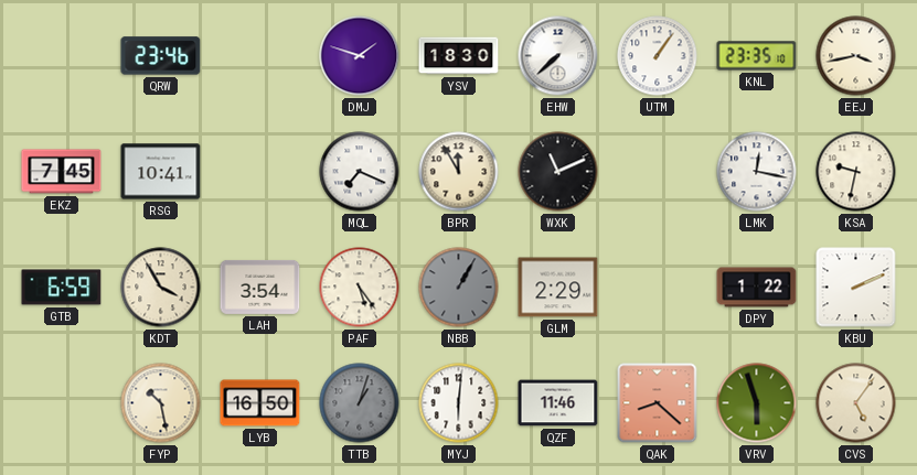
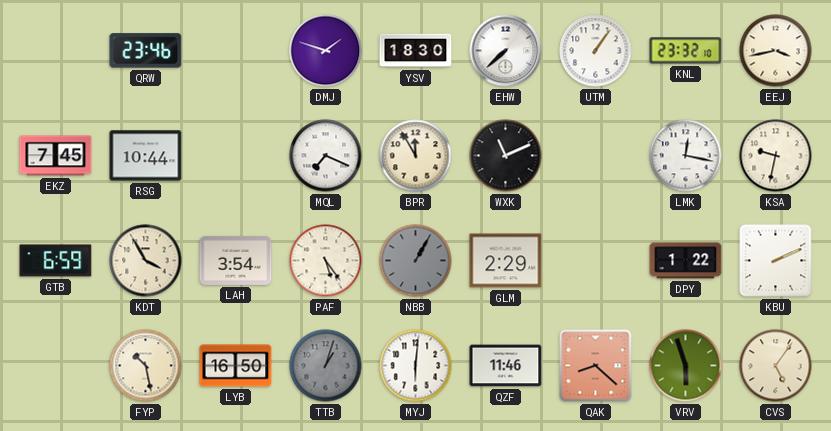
KNL: 23:35 -> 23:32 (686, 51)
RSG: 10:41 -> 10:44 (146, 156)
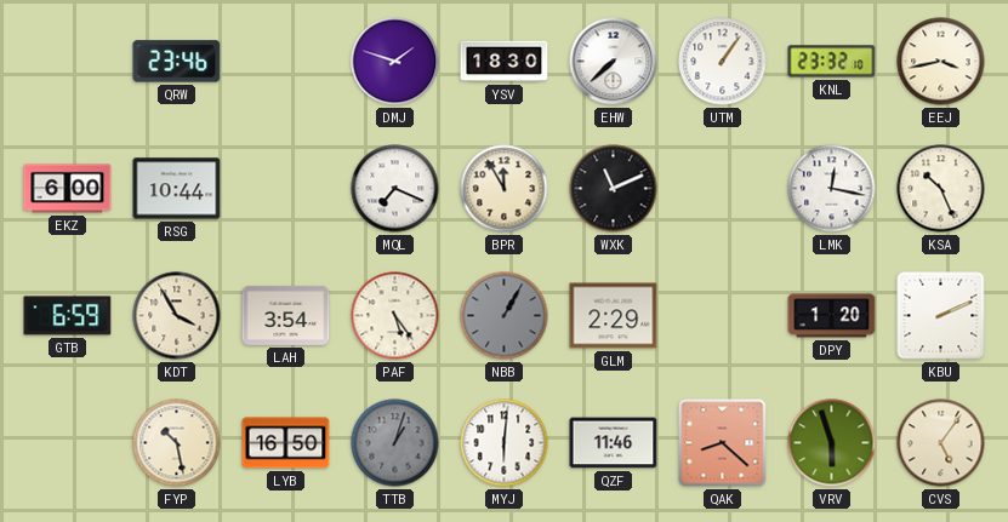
EKZ: 7:45 -> 6:00 (68, 189)
KSA: 9:32 -> 10:26 (941, 189)
DPY: 1:22 -> 1:20 (832, 316)
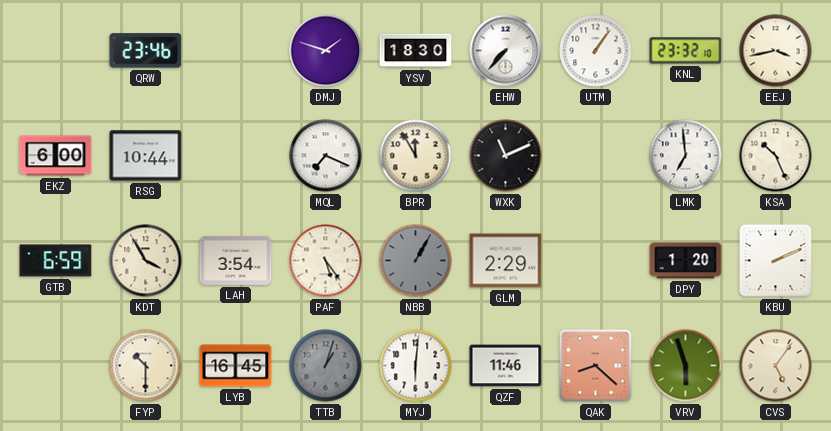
EHW: 7:38 -> 7:37 (506, 51)
LMK: 12:17 -> 6:59 (686, 156)
FYP: 10:28 -> 10:30 (146, 366)
LYB: 16:50 -> 16:45 (236, 366)
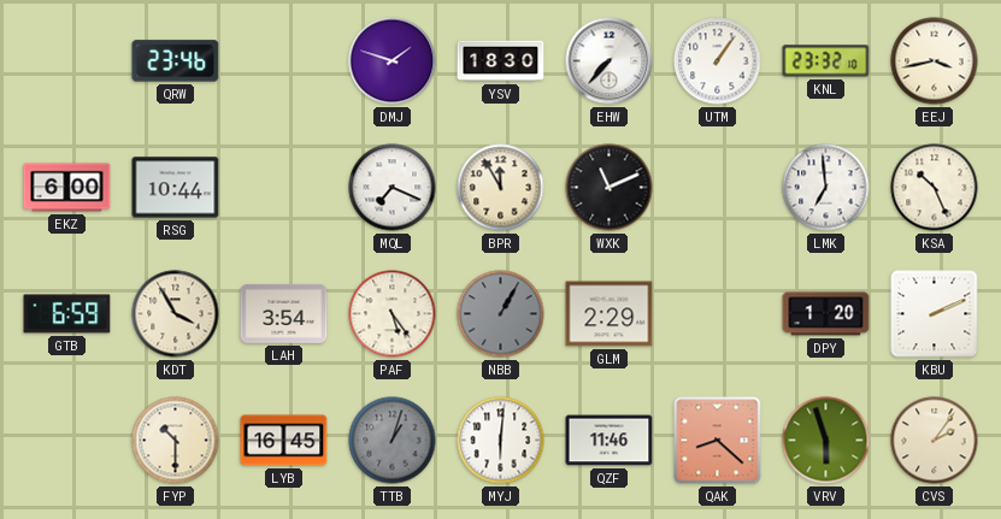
CVS: 5:06 -> 2:06 (935, 441)
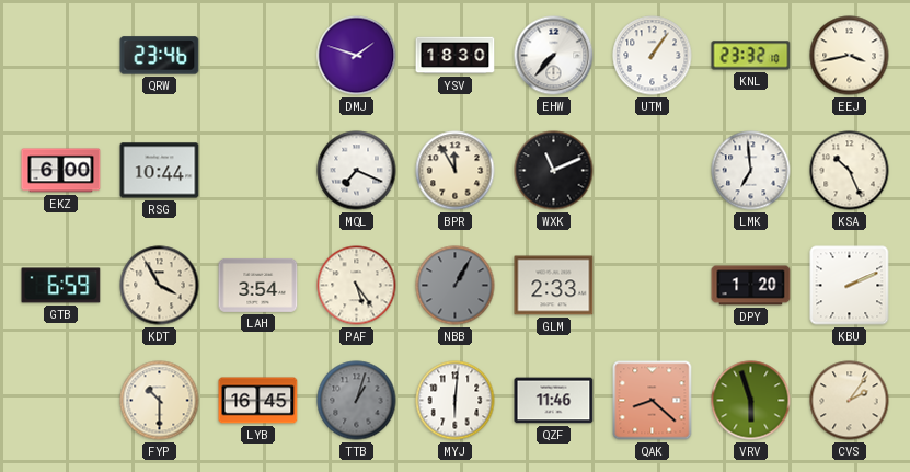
GLM: 2:29 -> 2:33 (554, 286)
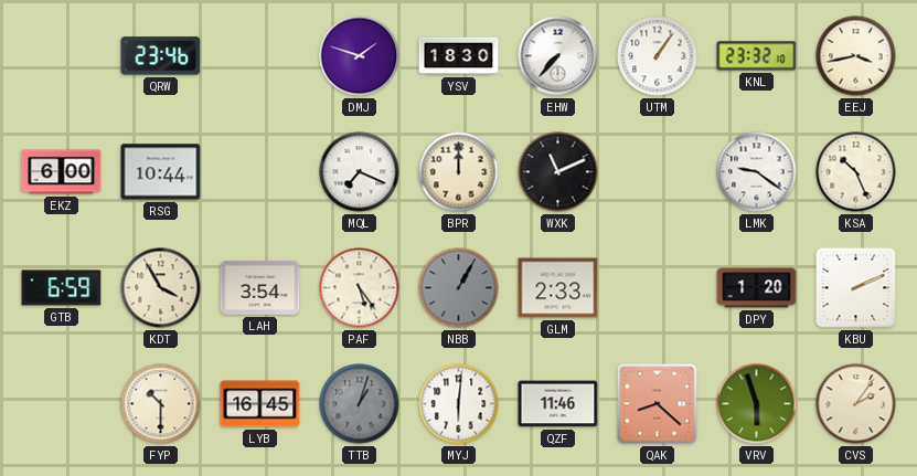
BPR: 11:55 -> 12:00 (459, 172)
LMK: 6:59 -> 9:21 (757, 172)
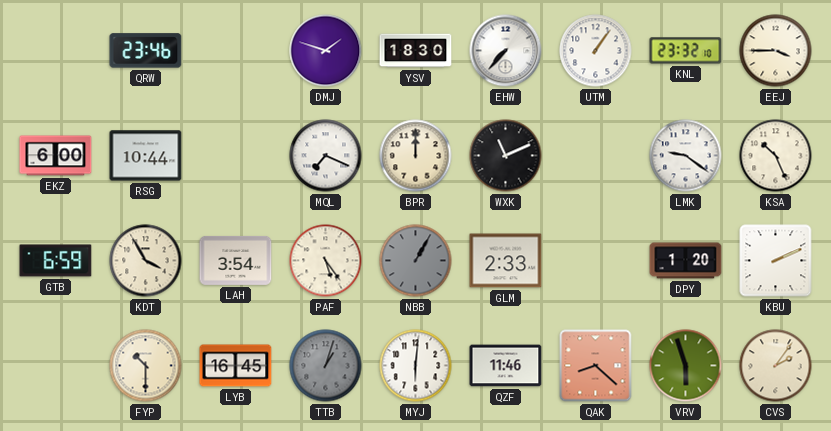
EEJ: 3:43 -> 3:45 (776, 51)
